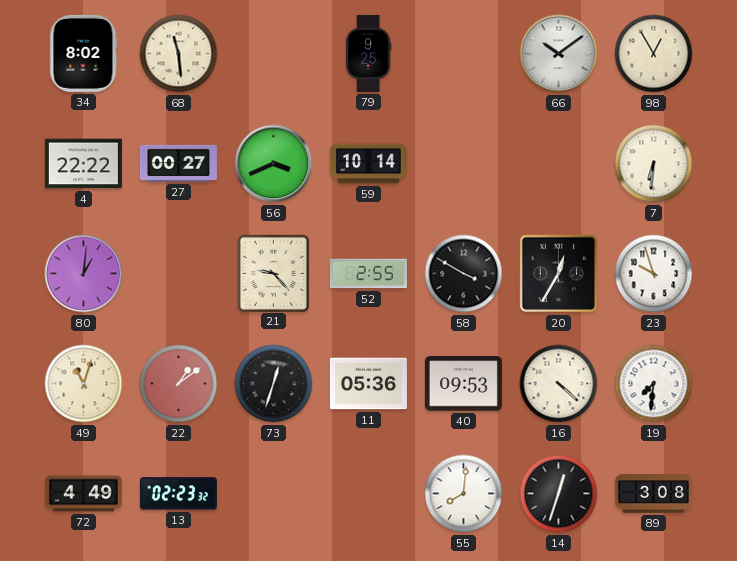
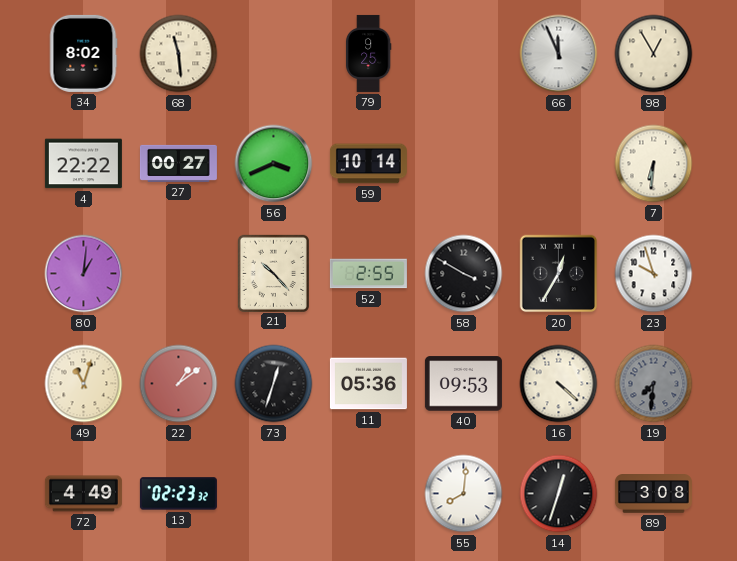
66: 10:09 -> 11:56 (559, 54)
21: 9:23 -> 10:23 (273, 273)
19 dial: white -> grey (654, 384)
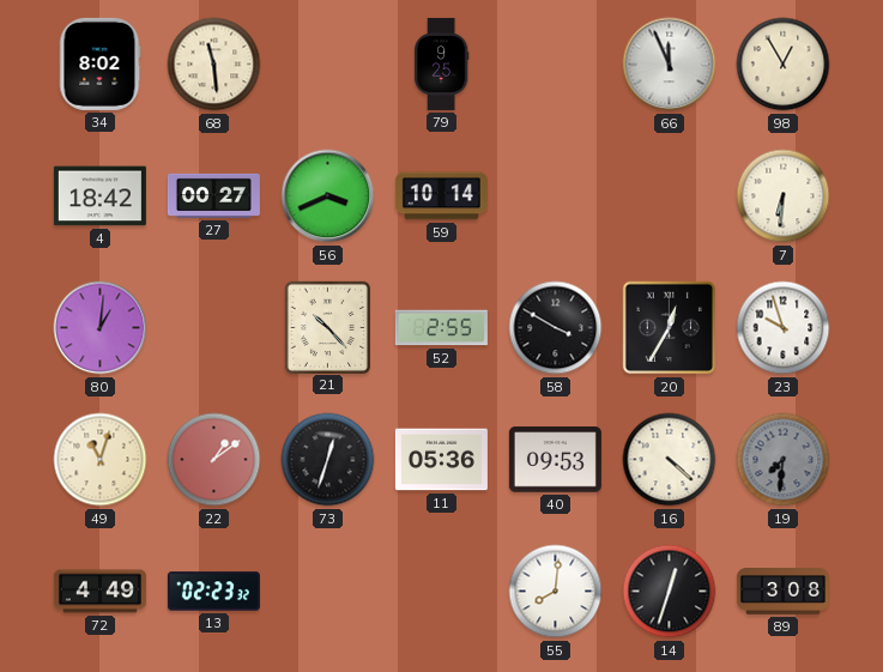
4: 22:22 -> 18:42 (99, 196)
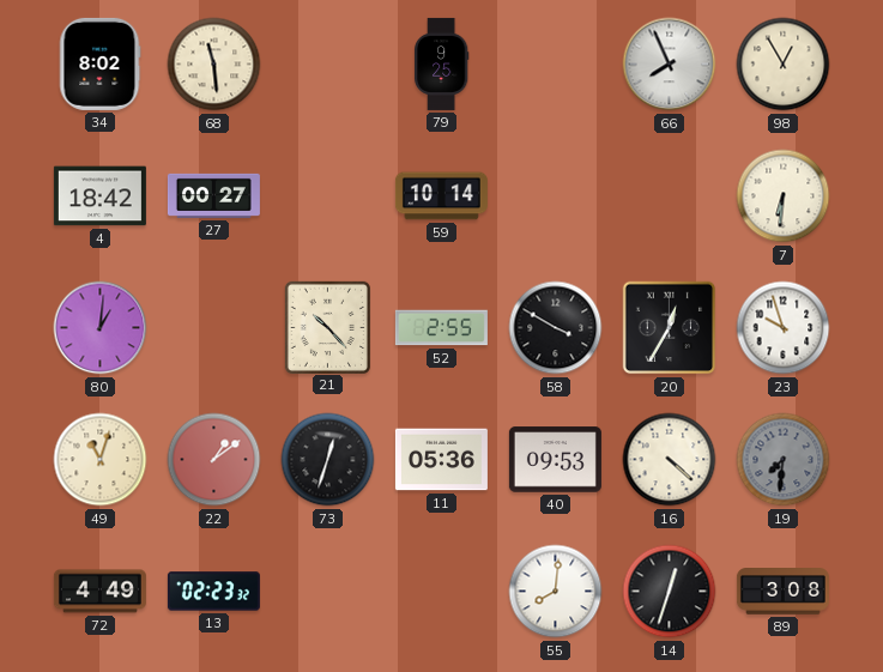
66: 11:56 -> 7:56 (670, 65)
56: 3:41 -> none (328, 196)
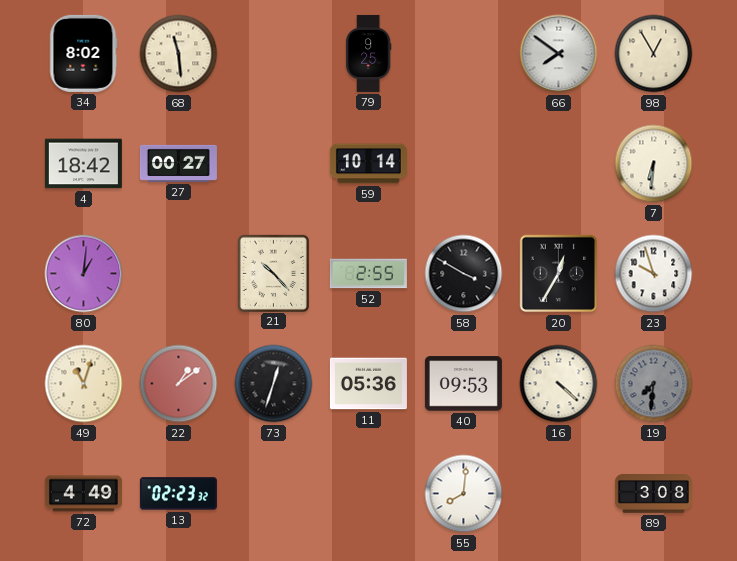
66: 7:56 -> 7:51 (559, 54)
14: 12:33 -> none (670, 592)
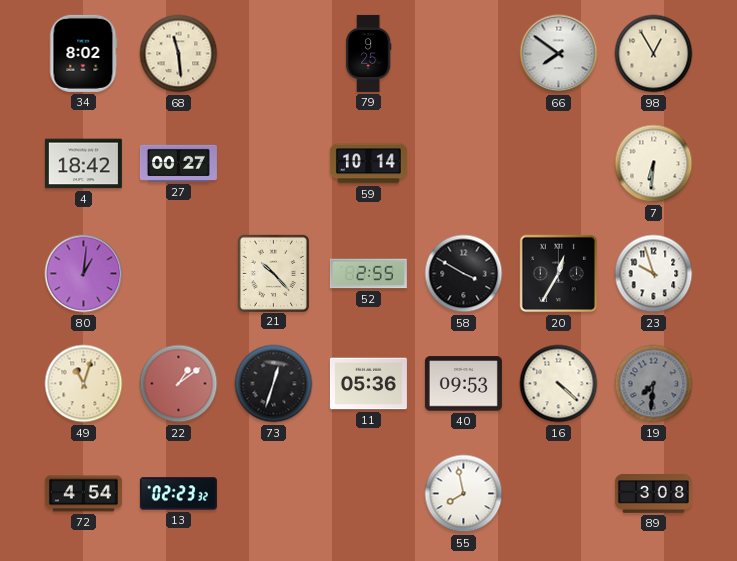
72: 4:49 -> 4:54 (83, 494)
55: 8:01 -> 7:58 (464, 494)
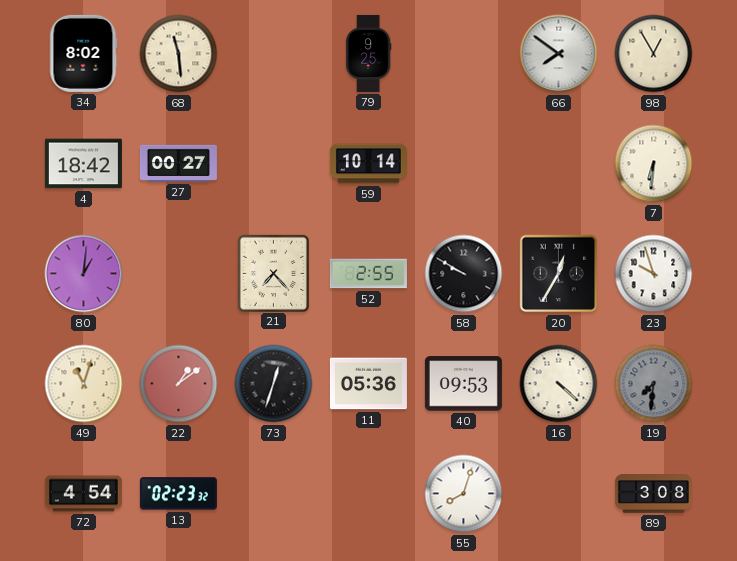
21: 10:23 -> 7:23 (273, 273)
58: 3:50 -> 9:50 (464, 274)
55: 7:58 -> 8:03 (464, 494)
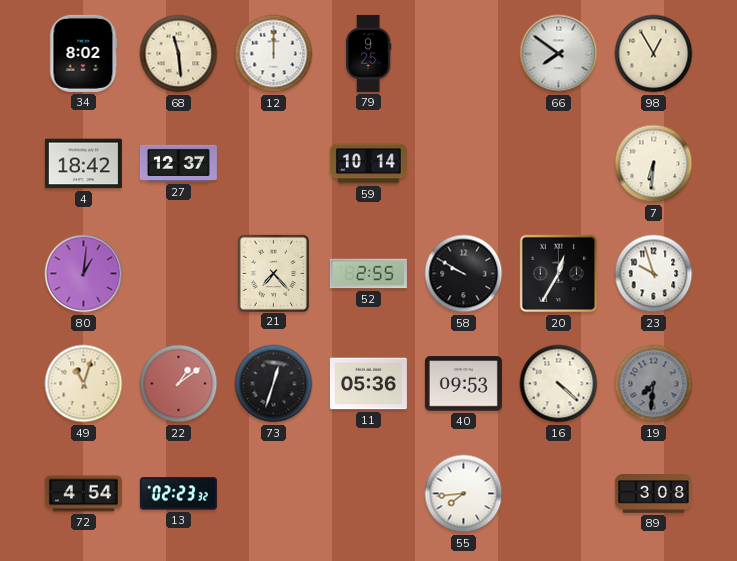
12: none -> 12:00 (274, 54)
27: 00:27 -> 12:37 (178, 163)
55: 8:03 -> 7:44 (464, 494)
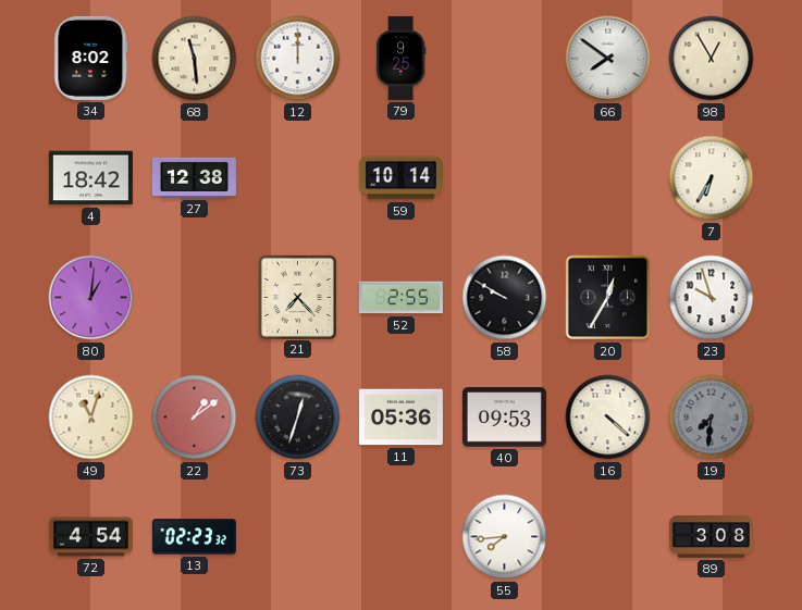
27: 12:37 -> 12:38 (194, 177)
7: 6:31 -> 6:35 (712, 178)
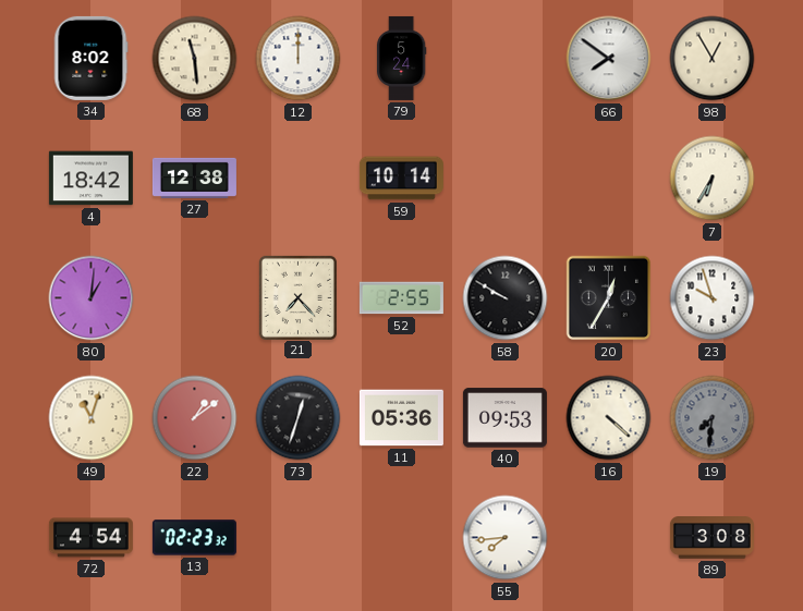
79: 9:25 -> 5:24 (401, 58)
